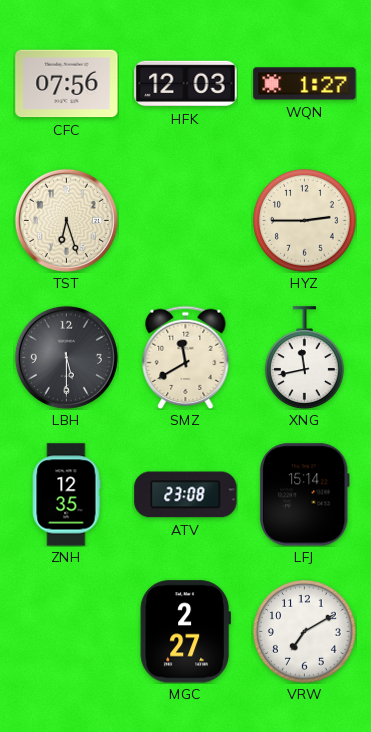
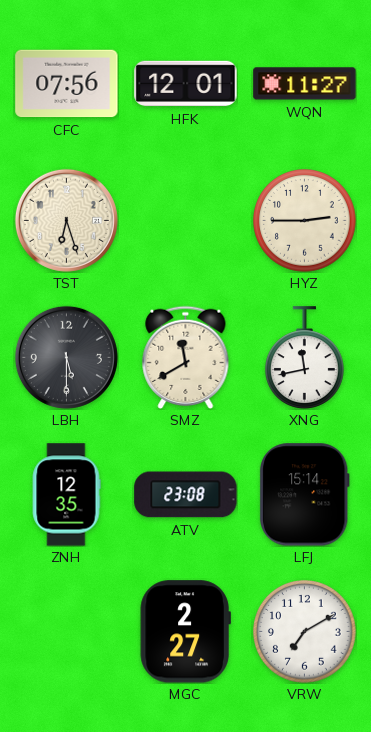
HFK: 12:03 -> 12:01 (186, 84)
WQN: 1:27 -> 11:27 (305, 84)
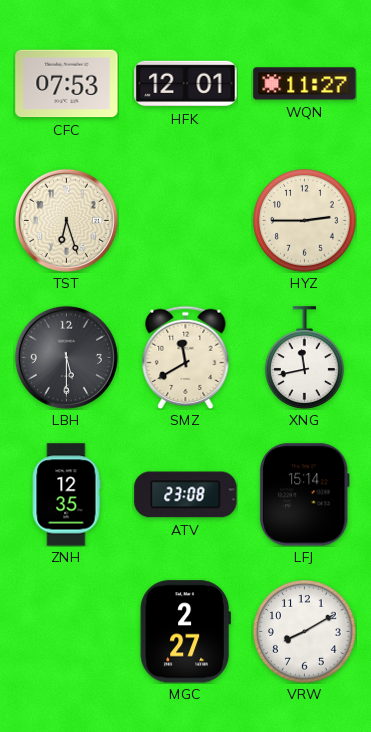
CFC: 07:56 -> 07:53 (67, 84)
VRW: 7:10 -> 8:10 (305, 632)
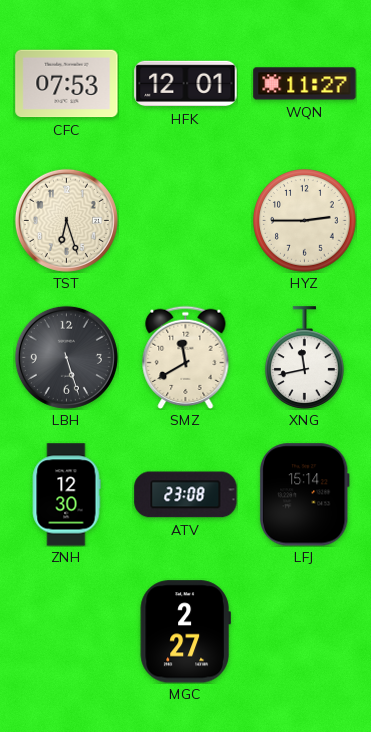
LBH: 5:30 -> 5:27 (66, 357)
ZNH: 12:35 -> 12:30 (66, 495)
VRW: 8:10 -> none (305, 632)
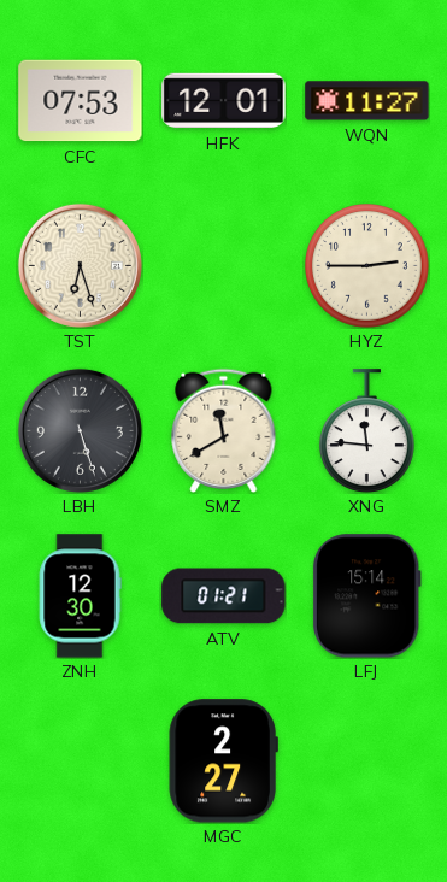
XNG: 11:43 -> 11:46 (366, 431)
ATV: 23:08 -> 01:21 (224, 596)
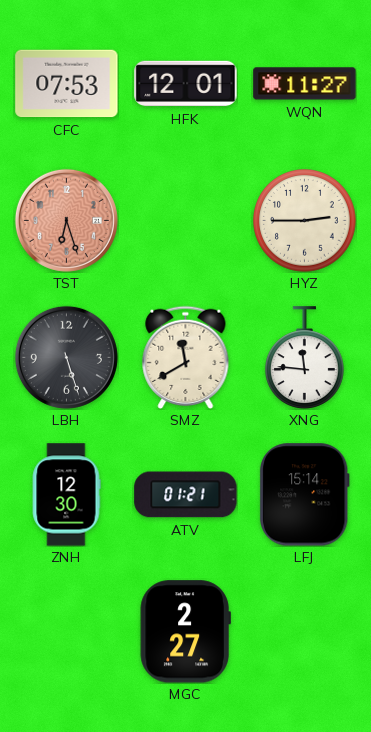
TST dial: cream -> salmon (66, 220)
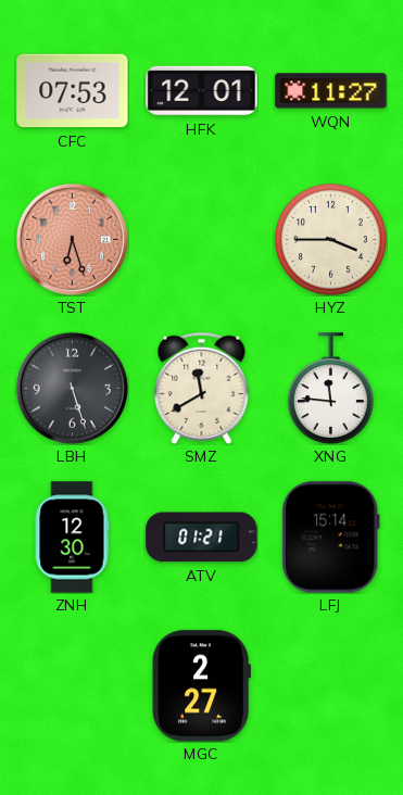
HYZ: 2:45 -> 3:45 (331, 240)
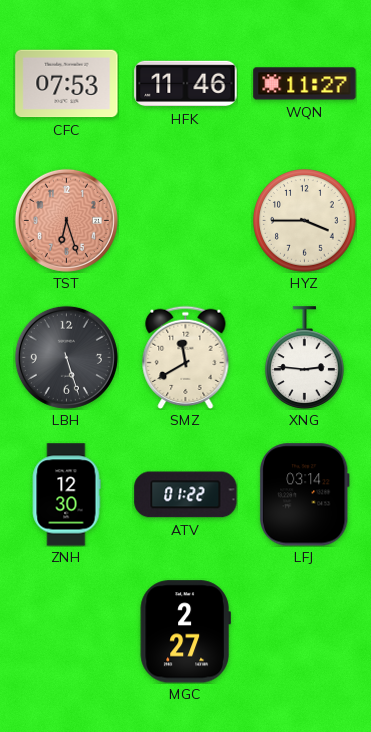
HFK: 12:01 -> 11:46 (186, 84)
XNG: 11:46 -> 2:46 (304, 358)
ATV: 01:21 -> 01:22 (186, 495)
LFJ: 15:14 -> 03:14 (304, 495)
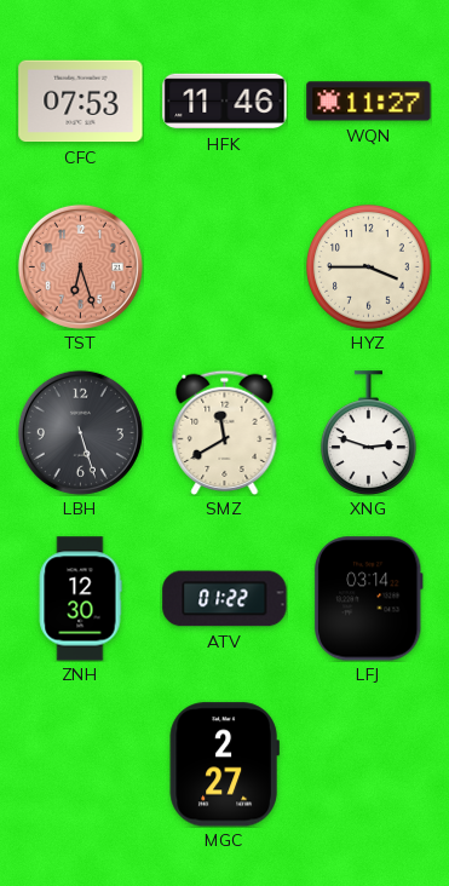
XNG: 2:46 -> 2:48 (368, 433)
